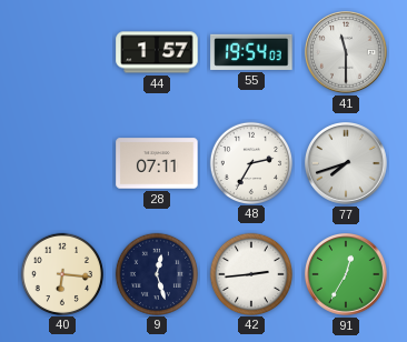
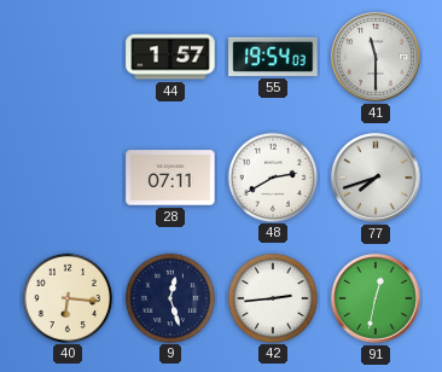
48: 2:35 -> 2:40 (272, 176)
91: 12:35 -> 12:32 (377, 300)
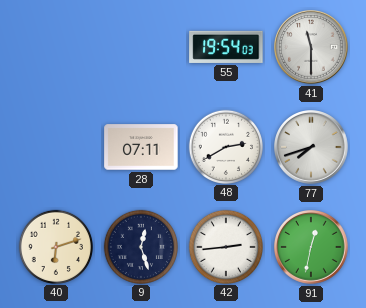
44: 1:57 -> none (170, 57)
40: 6:16 -> 6:12 (55, 246)
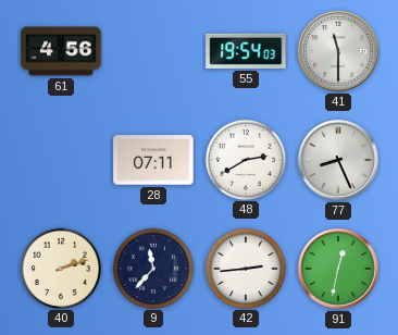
61: none -> 4:56 (61, 51)
77: 7:42 -> 8:26 (339, 161)
40: 6:12 -> 2:12 (60, 268)
9: 12:27 -> 11:37 (152, 268)
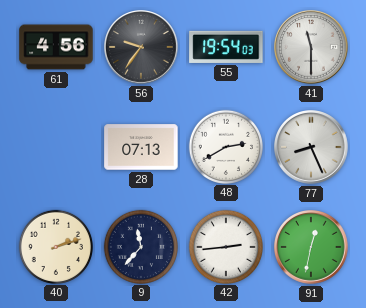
56: none -> 9:36 (142, 48)
28: 07:11 -> 07:13 (141, 147)
